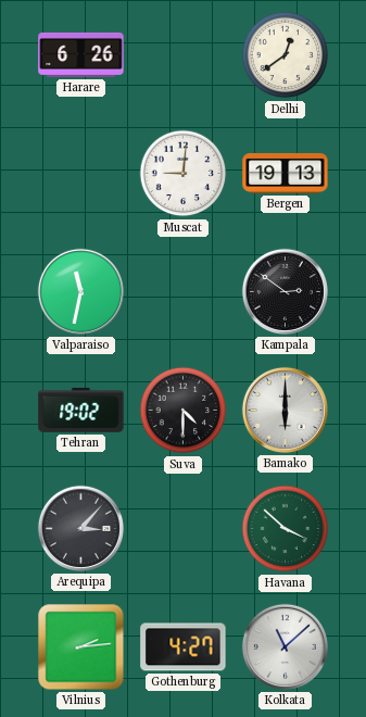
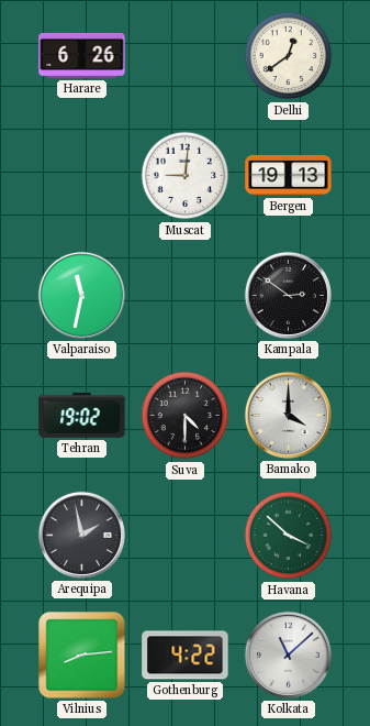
Bamako: 6:00 -> 4:00 (288, 415)
Arequipa: 3:07 -> 1:58 (81, 535)
Vilnius: 2:14 -> 8:14 (82, 656)
Gothenburg: 4:27 -> 4:22 (186, 656)
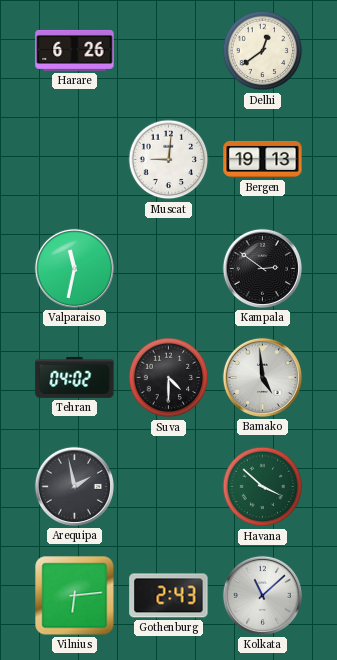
Tehran: 19:02 -> 04:02 (75, 377)
Bamako: 4:00 -> 4:59 (262, 377)
Vilnius: 8:14 -> 6:14 (75, 596)
Gothenburg: 4:22 -> 2:43 (169, 596)
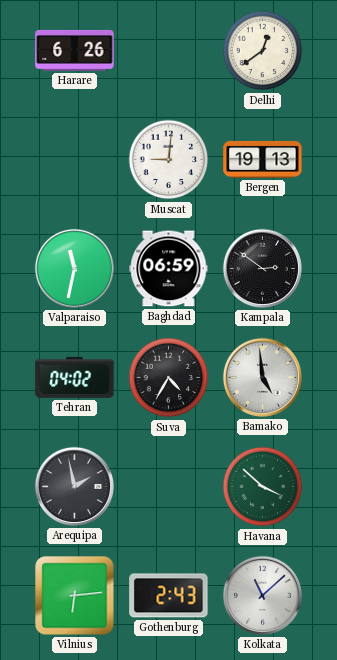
Baghdad: none -> 06:59 (169, 269)
Suva: 4:30 -> 4:35 (169, 378)
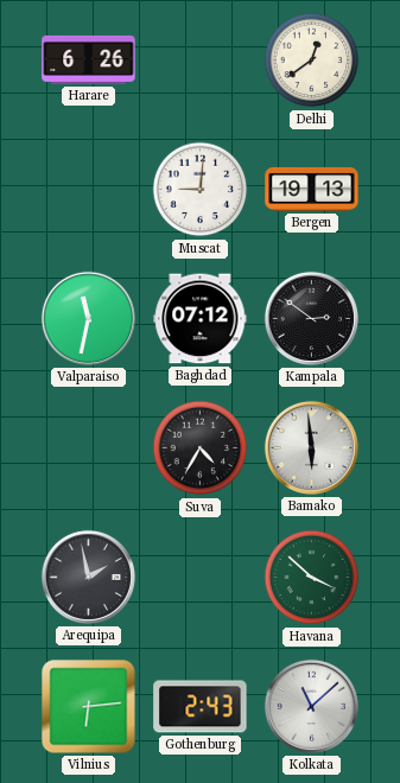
Baghdad: 06:59 -> 07:12 (201, 319)
Tehran: 04:02 -> none (75, 377)
Bamako: 4:59 -> 5:59 (311, 447)
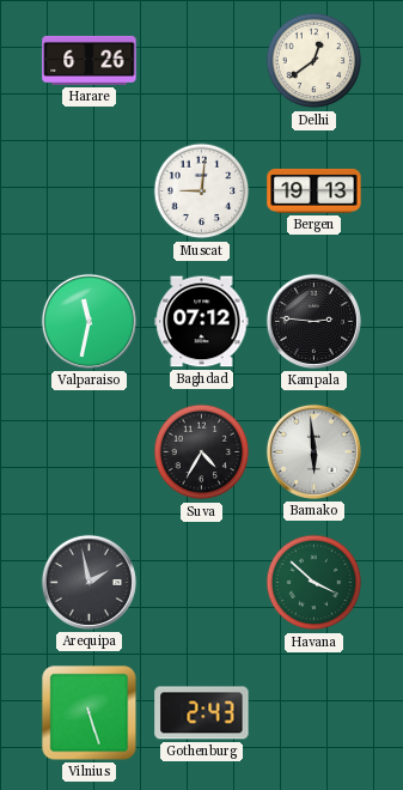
Kampala: 2:51 -> 2:46 (313, 321)
Vilnius: 6:14 -> 5:27 (90, 713)
Kolkata: 11:08 -> none (311, 706)
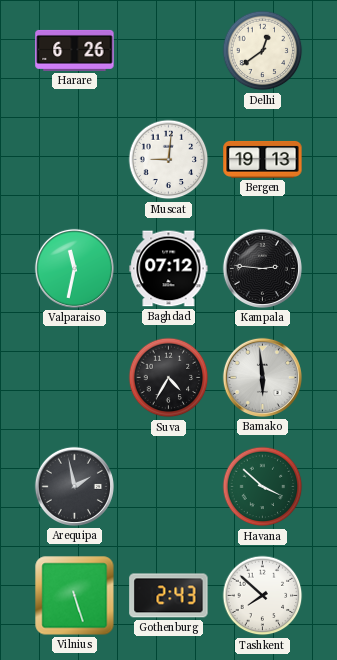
Tashkent: none -> 7:52 (263, 596)
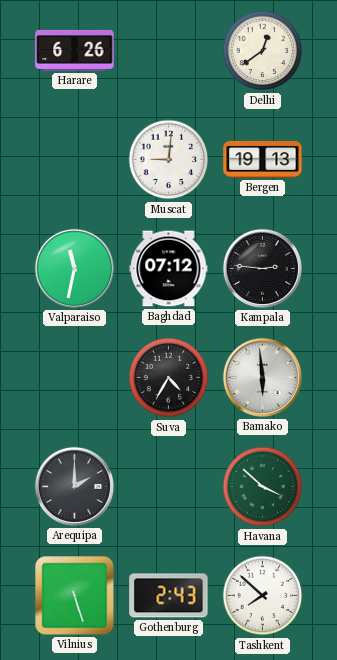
Arequipa: 1:58 -> 2:00 (74, 486)
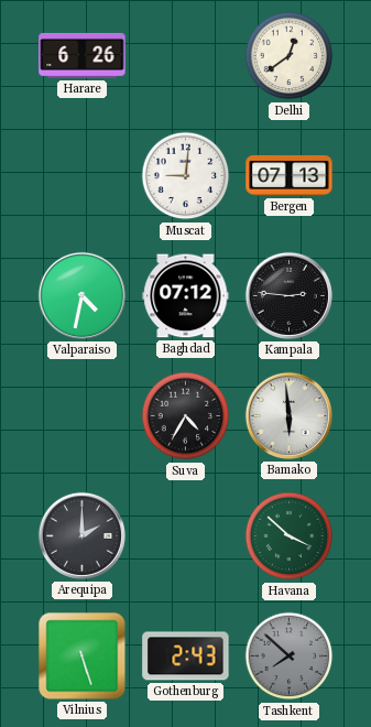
Bergen: 19:13 -> 07:13 (290, 175)
Valparaiso: 11:32 -> 4:32 (81, 295)
Tashkent dial: white -> grey (290, 657)
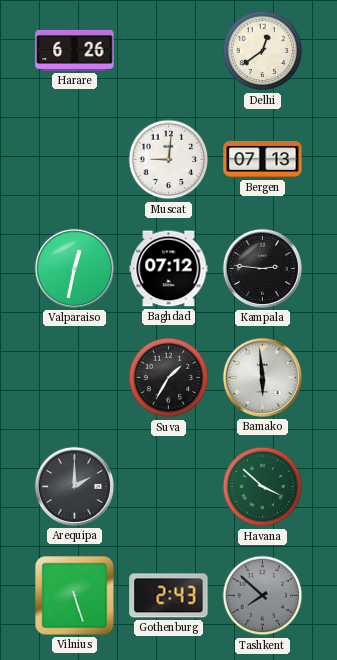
Valparaiso: 4:32 -> 12:32 (74, 268)
Suva: 4:35 -> 1:35 (169, 378)
